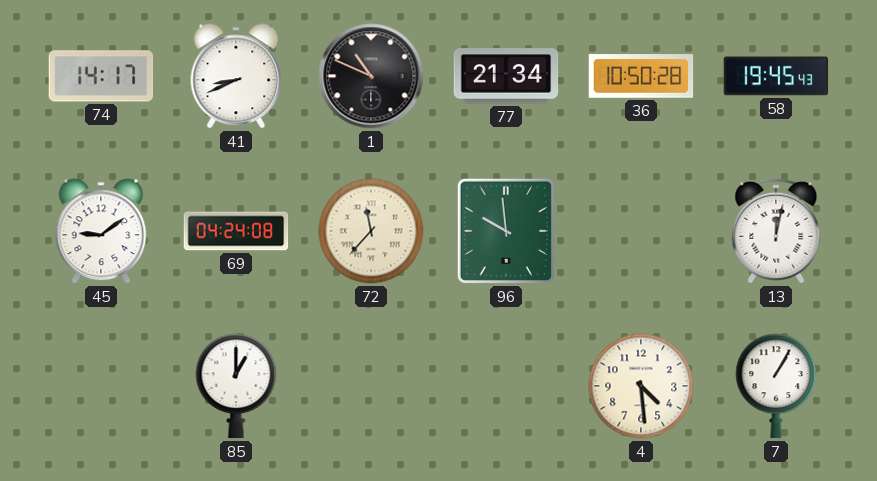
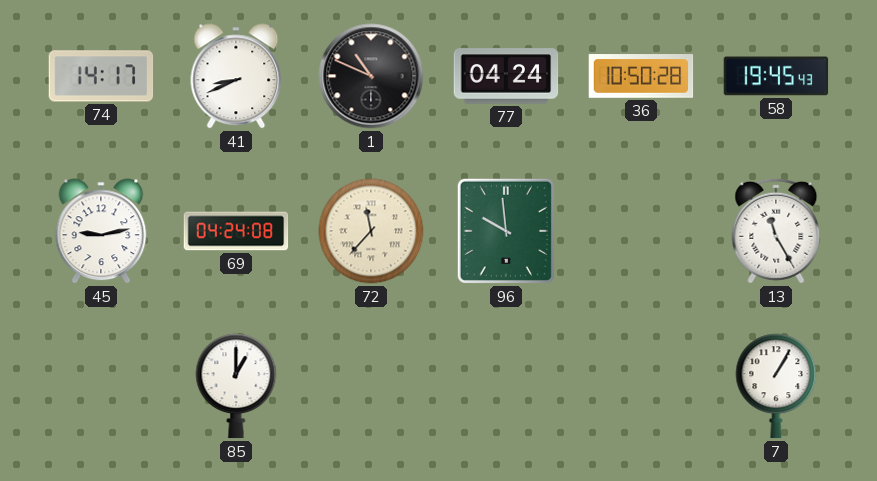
77: 21:34 -> 04:24 (506, 76)
45: 9:09 -> 9:13 (101, 231)
13: 12:02 -> 11:25 (776, 231)
4: 4:29 -> none (641, 386)
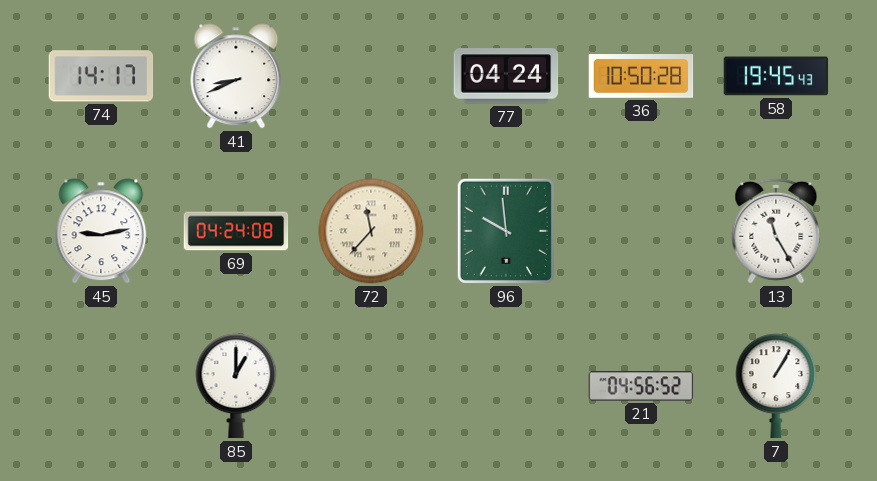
1: 10:49 -> none (371, 76)
21: none -> 04:56 (641, 386)
